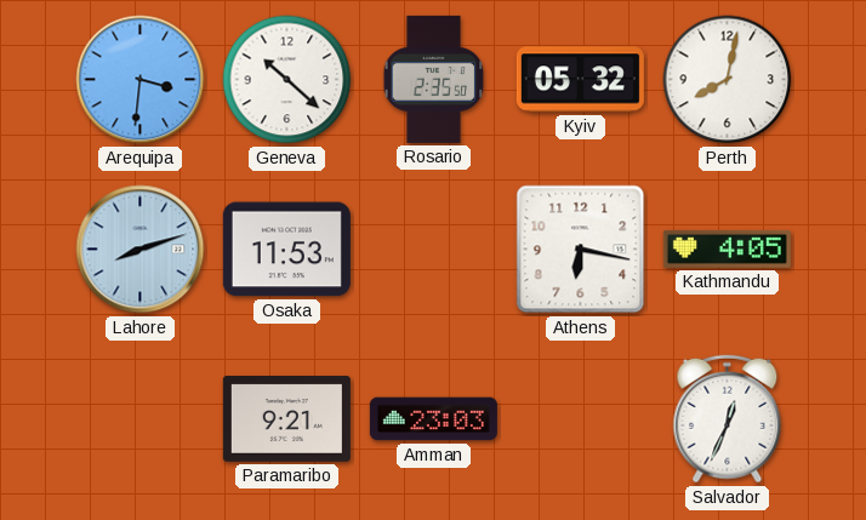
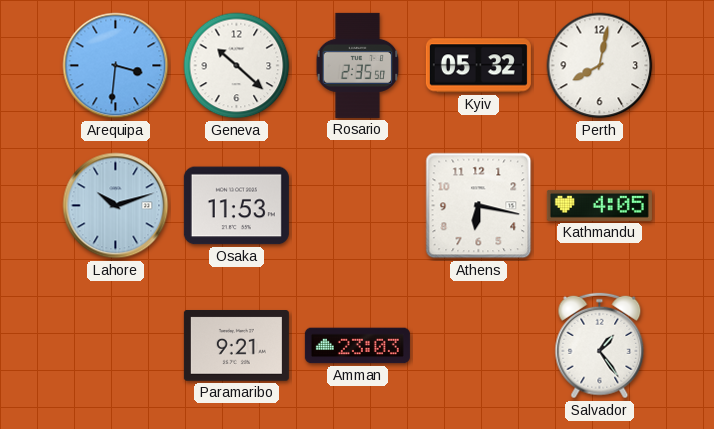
Lahore: 8:12 -> 10:12 (116, 206)
Salvador: 12:34 -> 1:24 (600, 346)
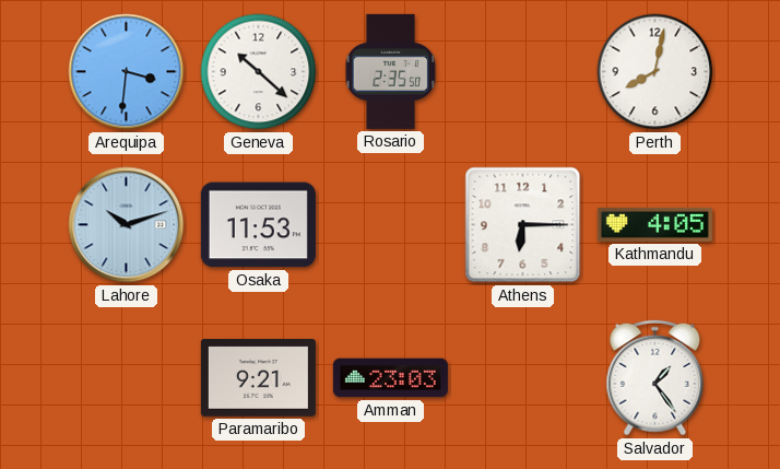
Kyiv: 05:32 -> none (478, 66)
Athens: 6:17 -> 6:15 (523, 225)
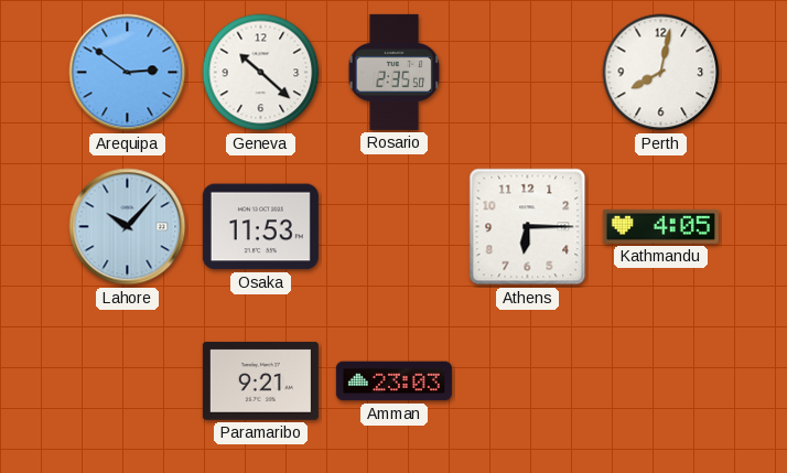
Arequipa: 3:31 -> 2:51 (128, 73)
Lahore: 10:12 -> 10:07 (128, 227)
Salvador: 1:24 -> none (655, 378)
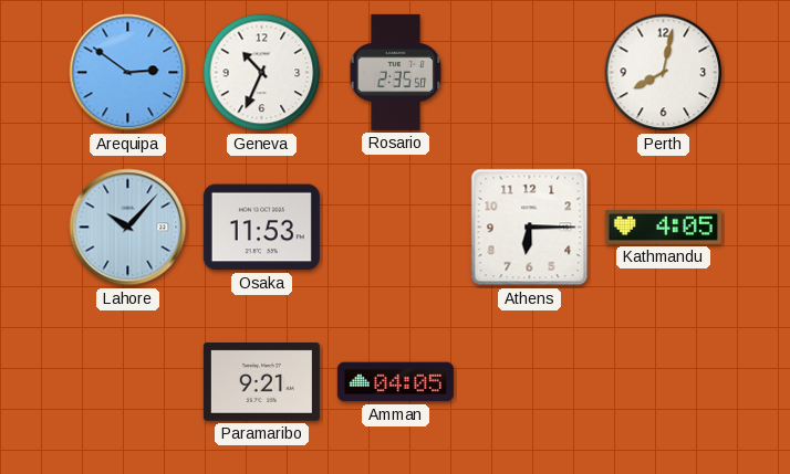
Geneva: 10:22 -> 10:34 (262, 73)
Amman: 23:03 -> 04:05 (395, 382)
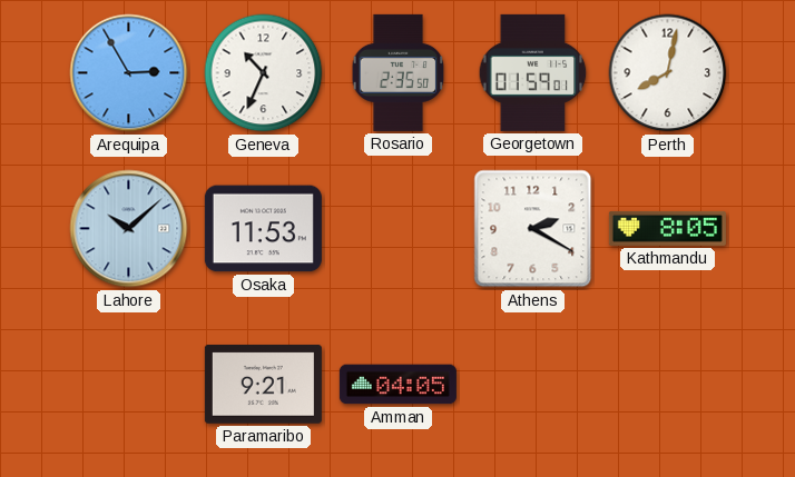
Arequipa: 2:51 -> 2:55 (129, 73)
Georgetown: none -> 01:59 (533, 72)
Lahore: 10:07 -> 10:08 (129, 229)
Athens: 6:15 -> 2:20 (533, 229)
Kathmandu: 4:05 -> 8:05 (667, 228)
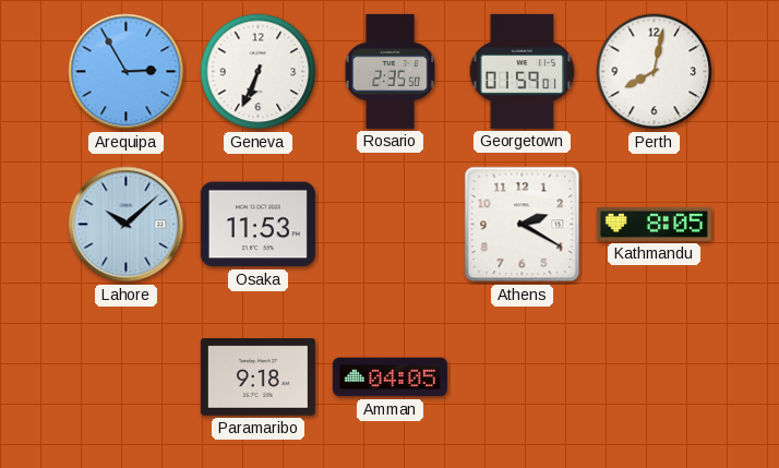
Geneva: 10:34 -> 6:34 (259, 72)
Paramaribo: 9:21 -> 9:18 (257, 377)
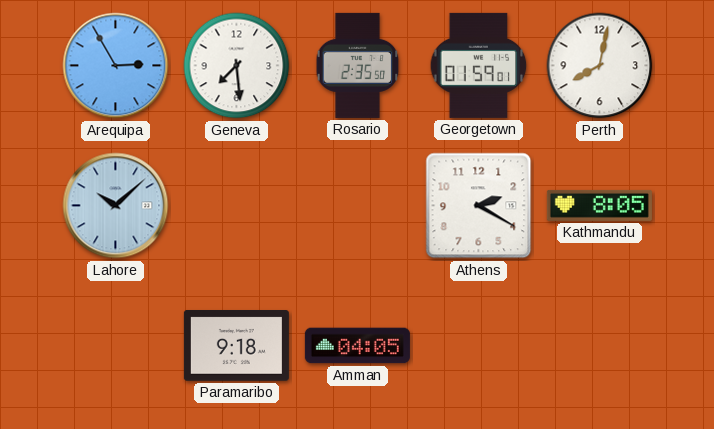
Geneva: 6:34 -> 7:29 (237, 66)
Osaka: 11:53 -> none (257, 225)
